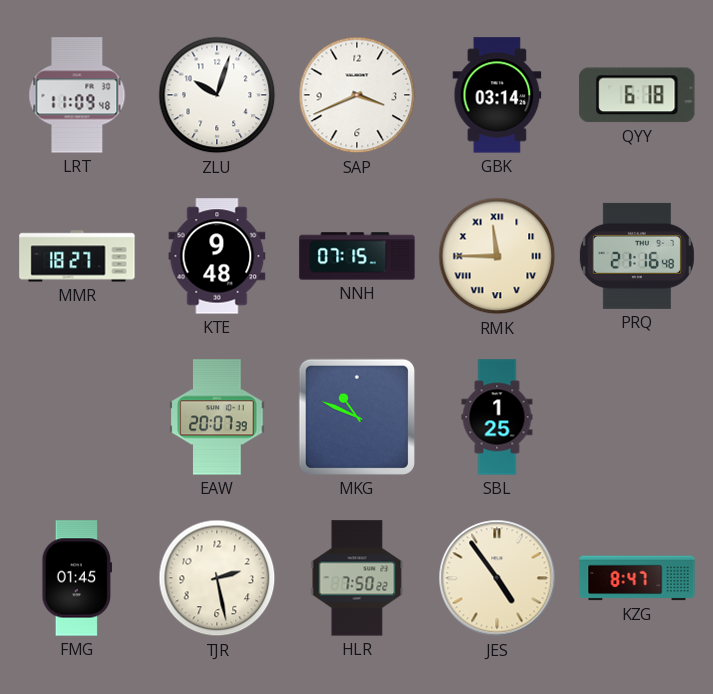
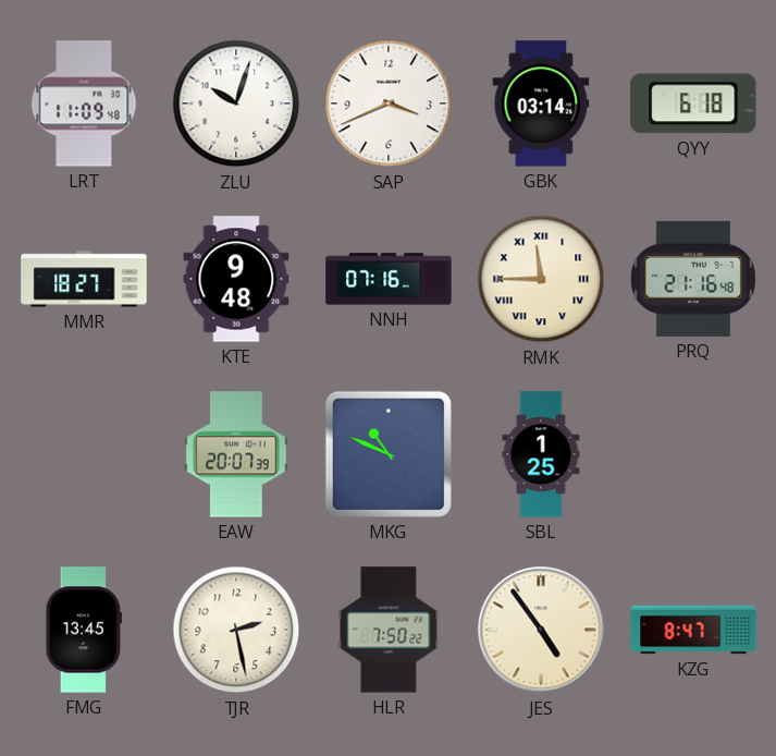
NNH: 07:15 -> 07:16 (389, 279)
FMG: 01:45 -> 13:45 (84, 630)
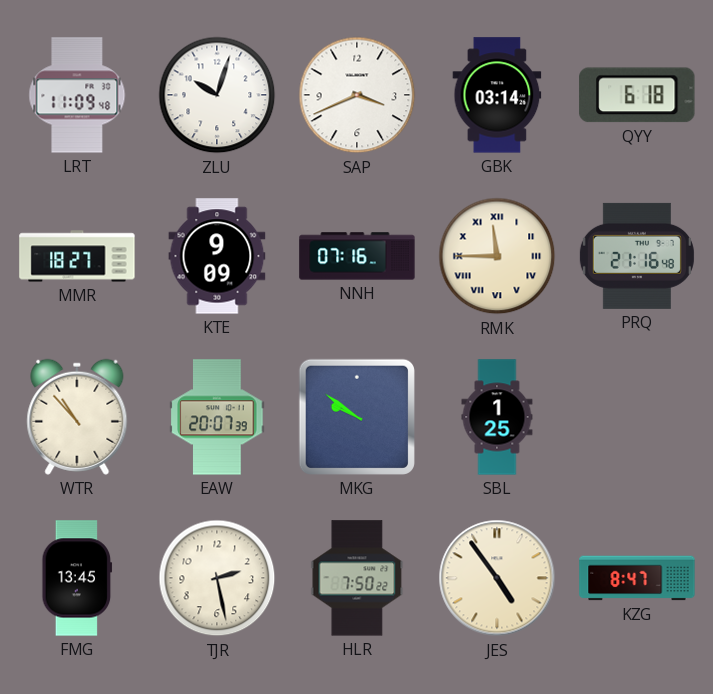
KTE: 9:48 -> 9:09 (217, 256)
WTR: none -> 10:53 (77, 417)
MKG: 10:49 -> 9:51 (357, 417)
